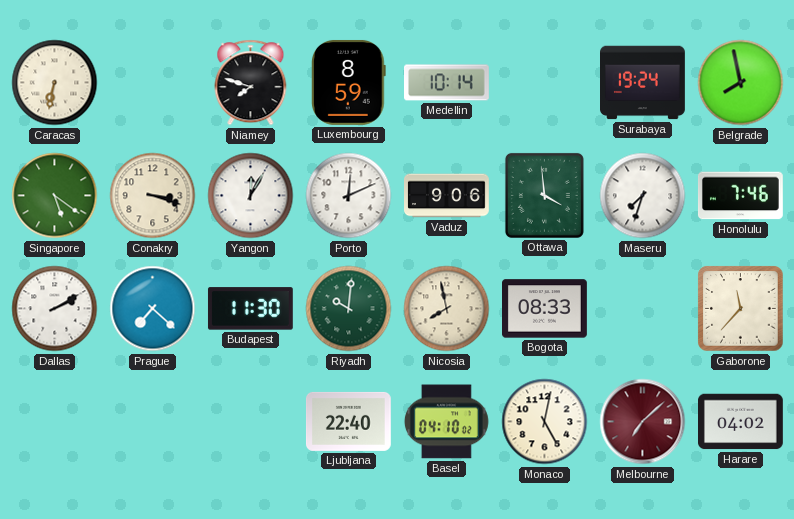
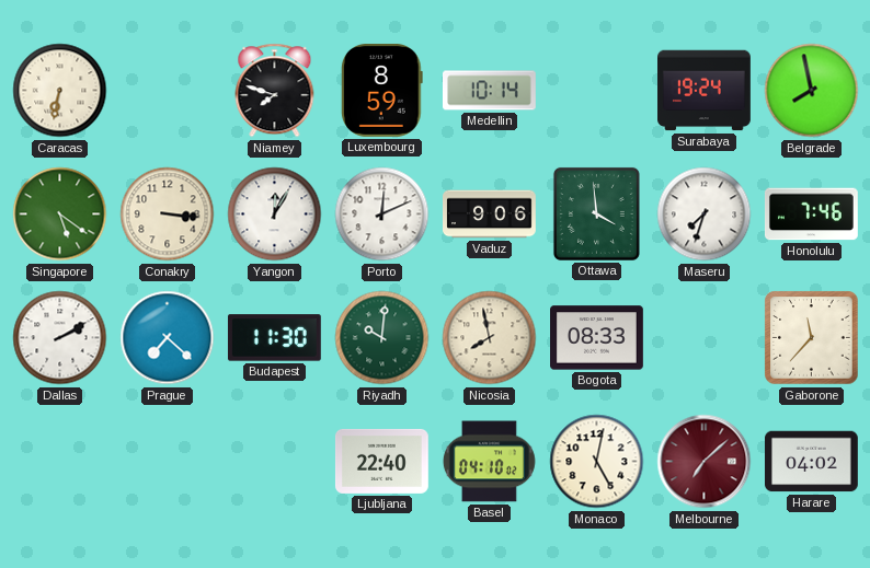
Conakry: 3:18 -> 3:16 (168, 215)
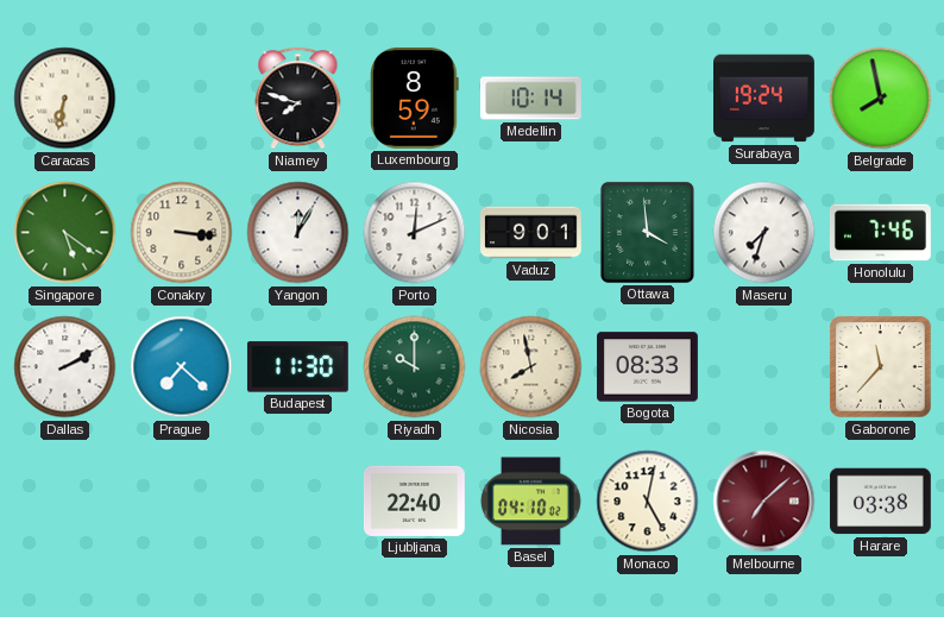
Vaduz: 9:06 -> 9:01 (531, 233)
Riyadh: 10:01 -> 10:00 (415, 367)
Harare: 04:02 -> 03:38 (881, 502)
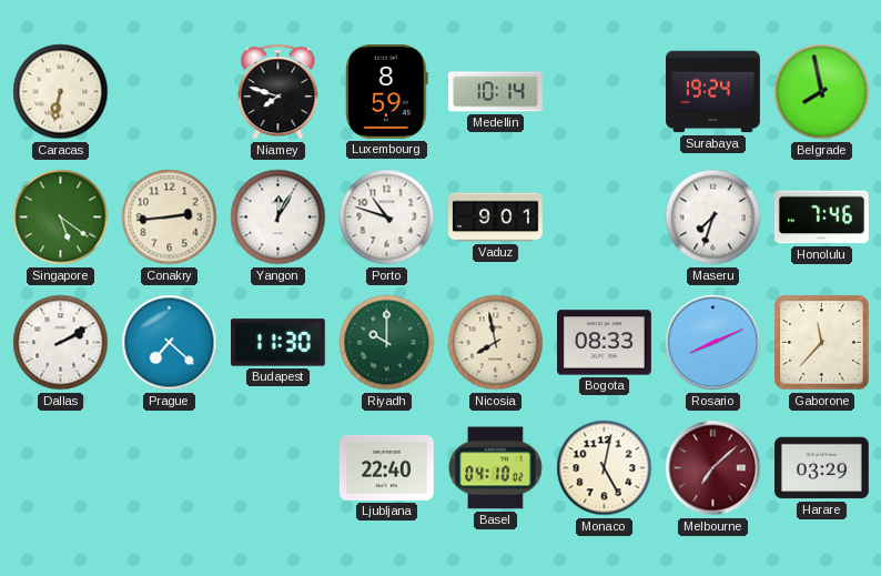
Conakry: 3:16 -> 2:44 (170, 218)
Porto: 12:11 -> 10:48 (387, 218)
Ottawa: 3:59 -> none (647, 232)
Rosario: none -> 8:11 (713, 343)
Harare: 03:38 -> 03:29 (822, 468)
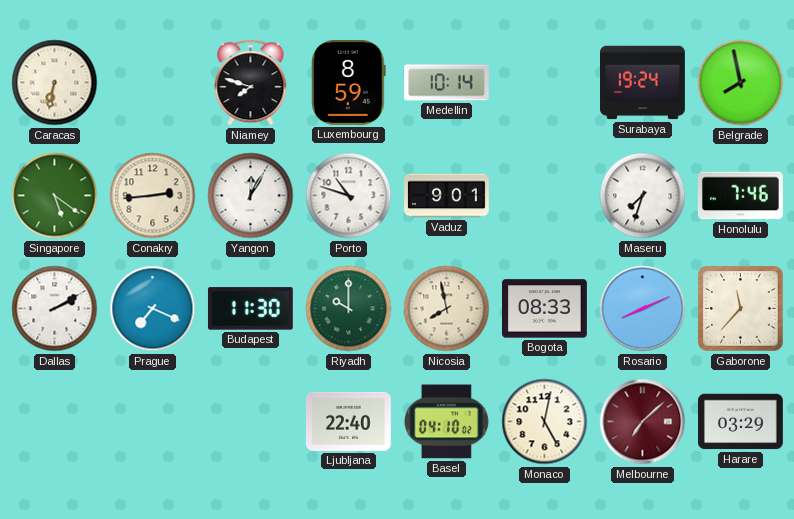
Prague: 7:22 -> 7:19 (153, 309)
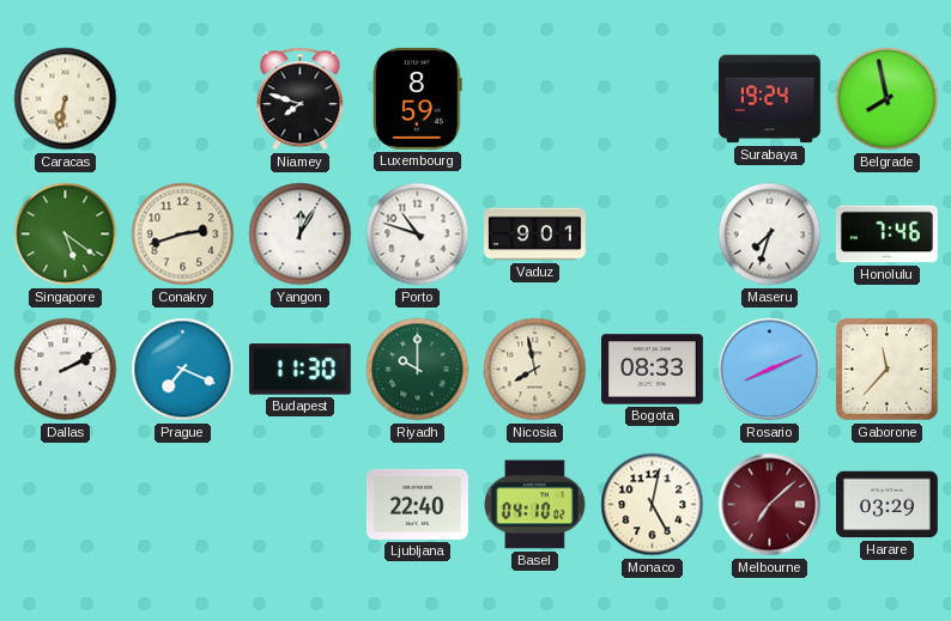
Medellin: 10:14 -> none (447, 83)
Conakry: 2:44 -> 2:42 (183, 235)
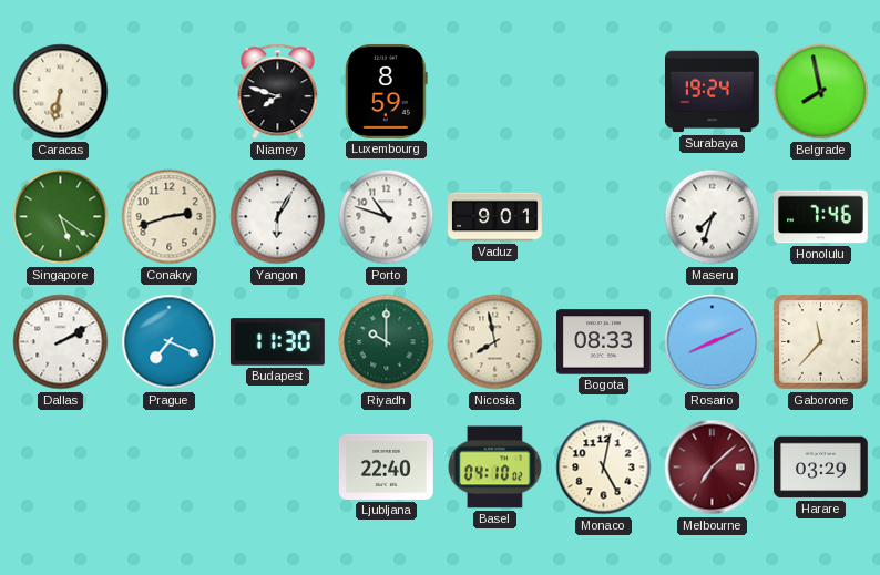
Yangon: 12:05 -> 6:05 (278, 217)
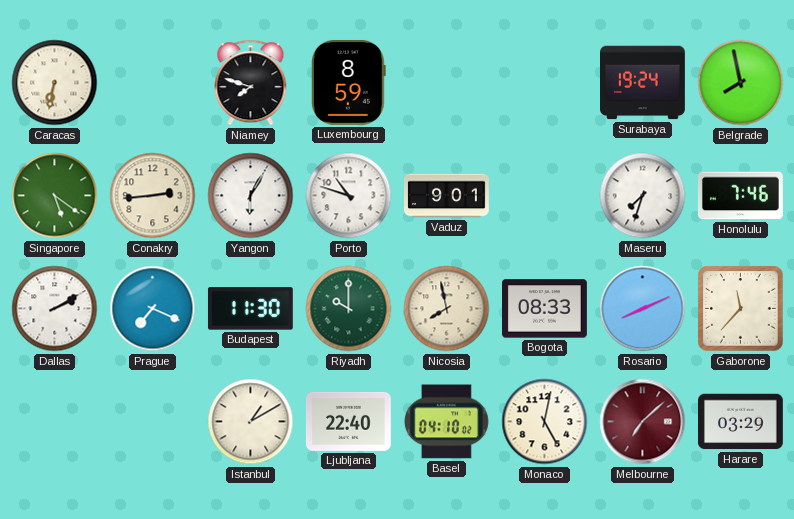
Conakry: 2:42 -> 2:44 (153, 196)
Istanbul: none -> 1:10 (251, 422)
